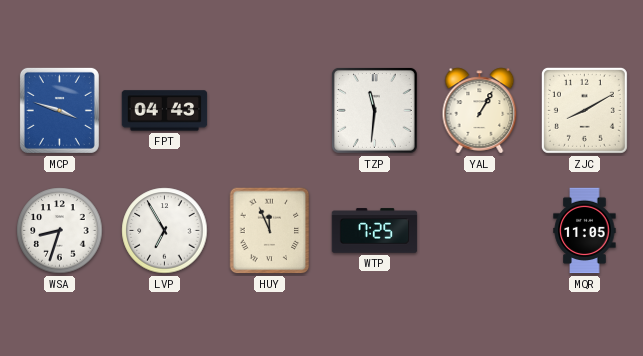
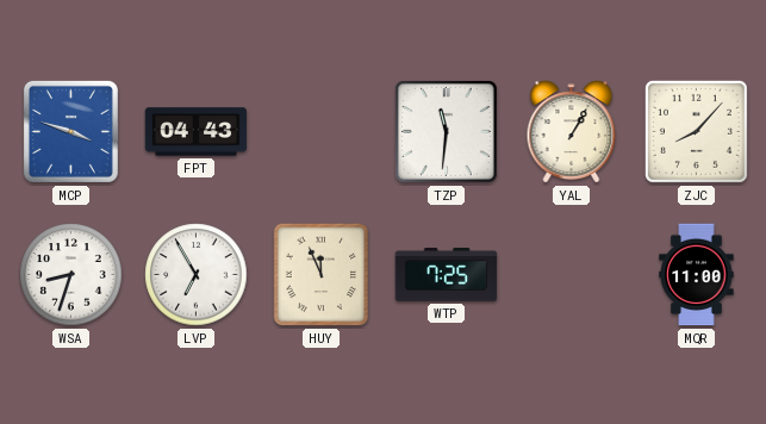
ZJC: 8:10 -> 8:07 (696, 131)
MQR: 11:05 -> 11:00 (697, 275)
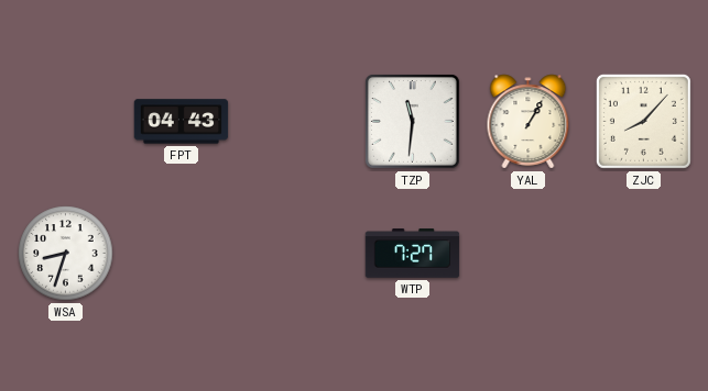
MCP: 3:48 -> none (70, 131)
LVP: 6:55 -> none (197, 275)
HUY: 11:56 -> none (322, 275)
WTP: 7:25 -> 7:27 (413, 254)
MQR: 11:00 -> none (697, 275)
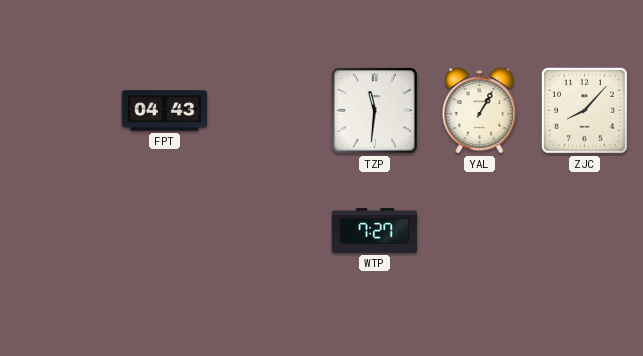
WSA: 8:33 -> none (66, 254)
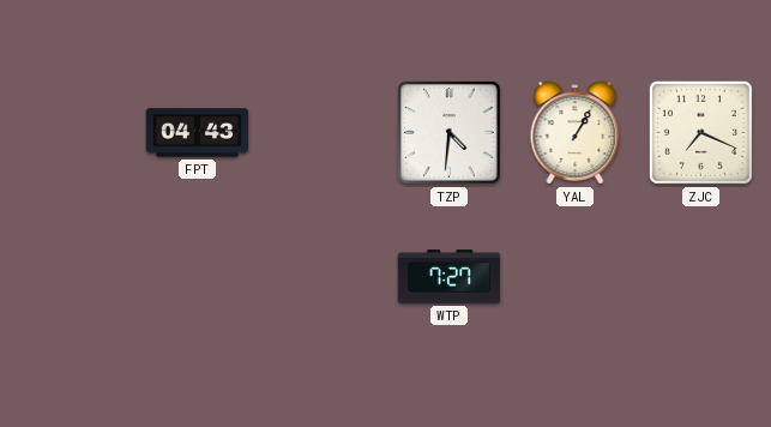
TZP: 11:31 -> 4:31 (450, 133)
ZJC: 8:07 -> 7:19 (700, 132)
